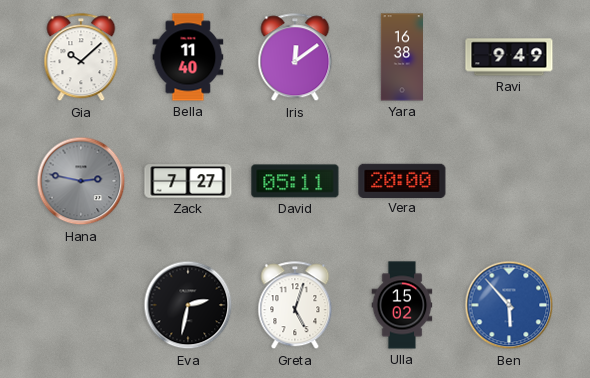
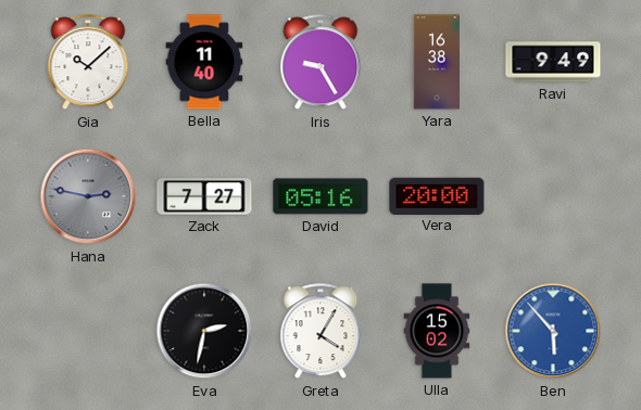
Iris: 12:09 -> 9:25 (320, 63)
David: 05:11 -> 05:16 (320, 196)
Greta: 5:03 -> 4:05 (320, 332)
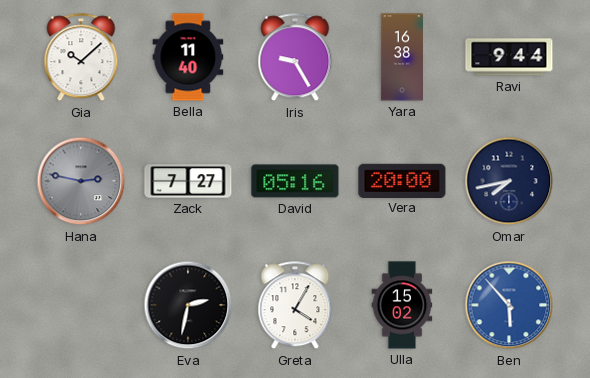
Ravi: 9:49 -> 9:44 (509, 57)
Omar: none -> 7:43 (509, 181)
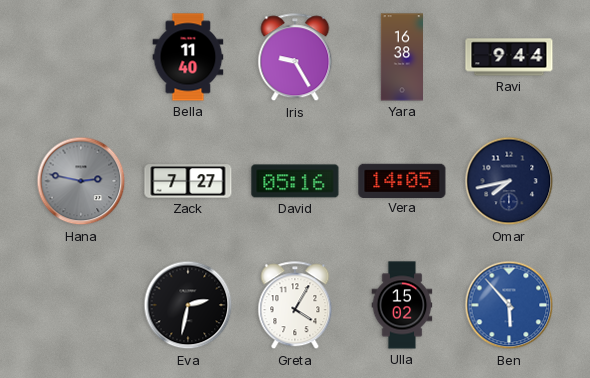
Gia: 10:08 -> none (81, 58)
Vera: 20:00 -> 14:05 (402, 180)
